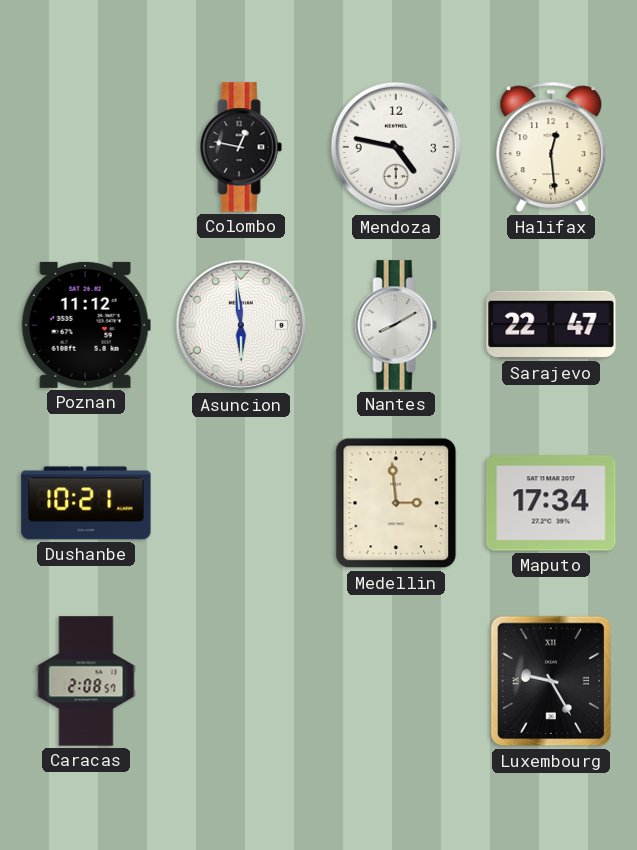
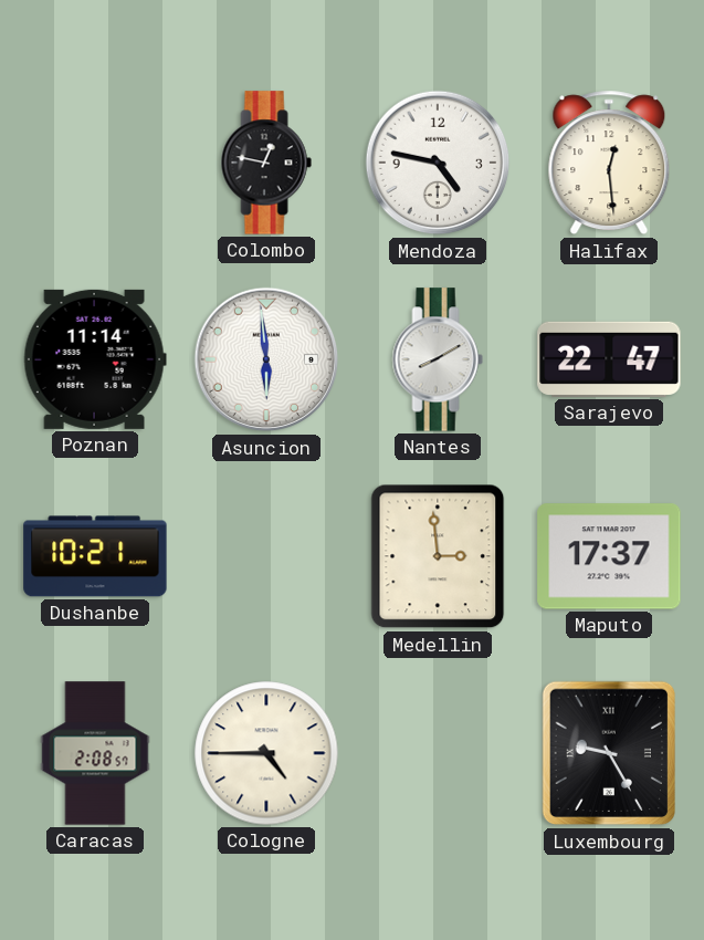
Poznan: 11:12 -> 11:14 (95, 359)
Maputo: 17:34 -> 17:37 (609, 556)
Cologne: none -> 4:45 (266, 753)
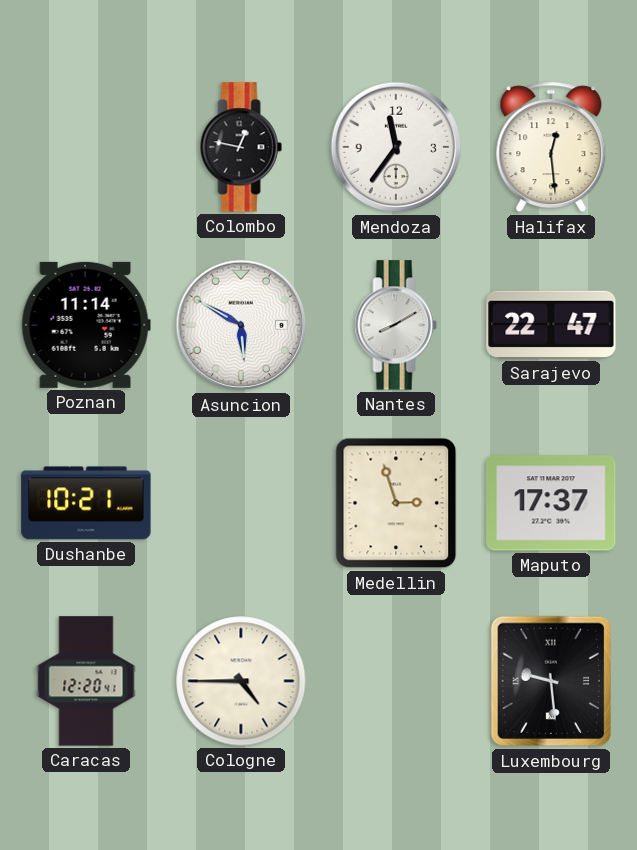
Mendoza: 4:47 -> 11:36 (396, 147)
Asuncion: 5:59 -> 5:50 (241, 325)
Medellin: 2:59 -> 2:57 (396, 503)
Caracas: 2:08 -> 12:20 (86, 681)
Luxembourg: 9:25 -> 9:29 (550, 681)
